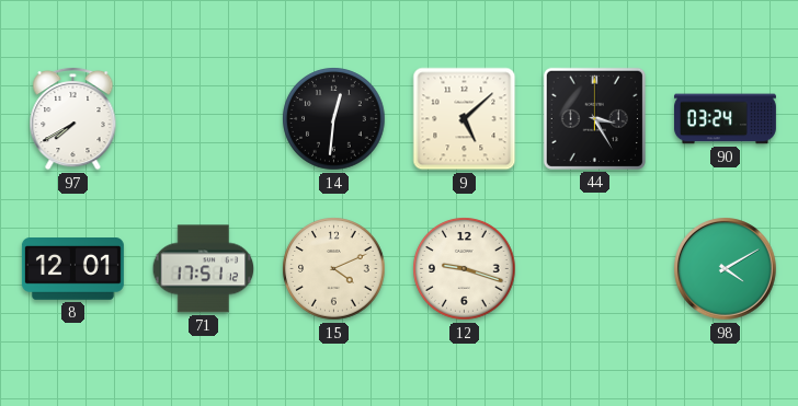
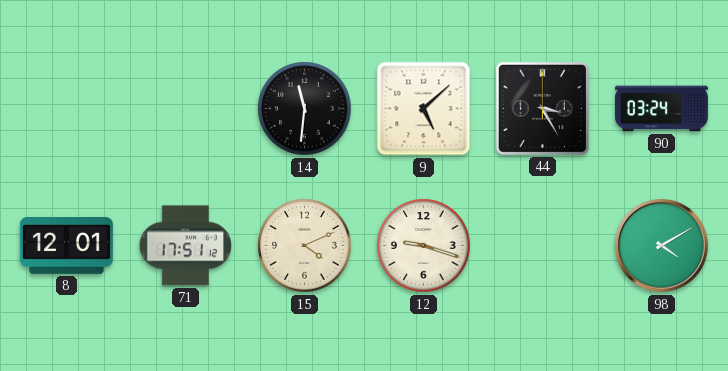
97: 7:40 -> none (73, 118)
14: 12:31 -> 11:31 (305, 109)
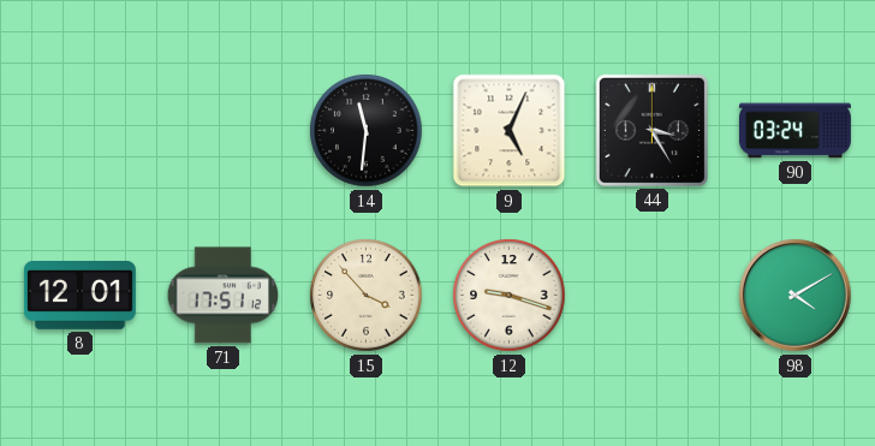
9: 5:08 -> 5:04 (510, 131)
15: 4:11 -> 3:53 (367, 296)
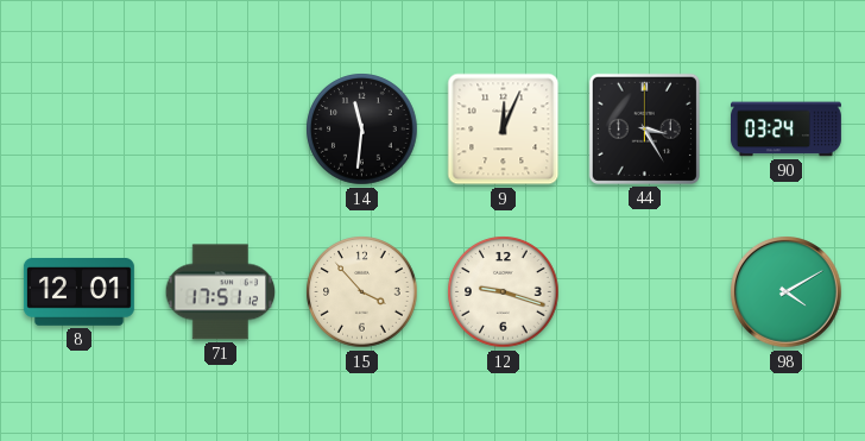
9: 5:04 -> 12:04 (504, 130)
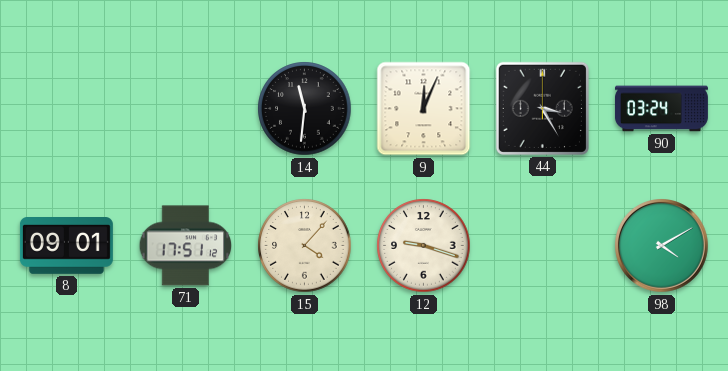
8: 12:01 -> 09:01 (66, 246)
15: 3:53 -> 4:07 (305, 246)
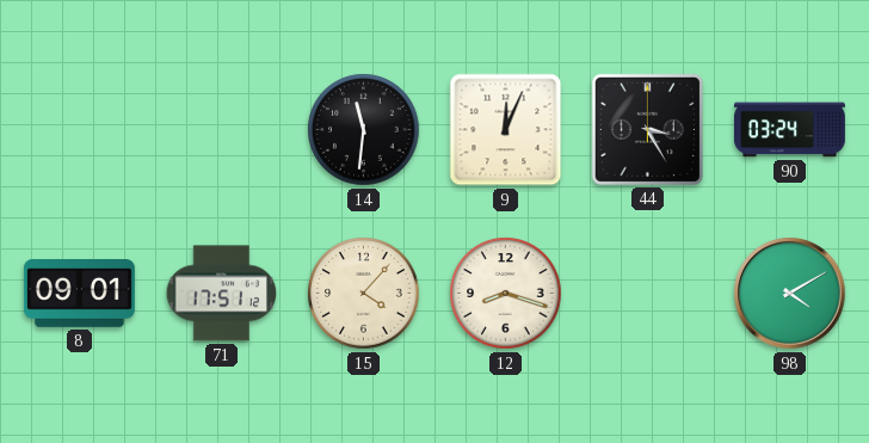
12: 9:18 -> 8:18 (506, 294)
